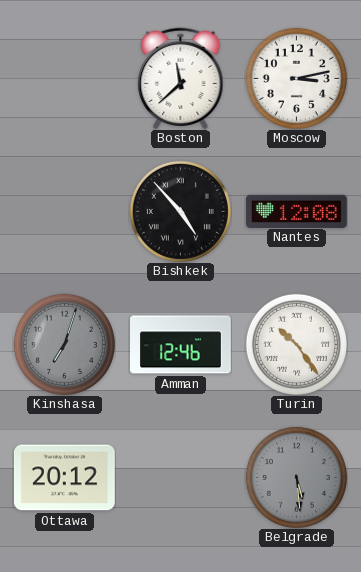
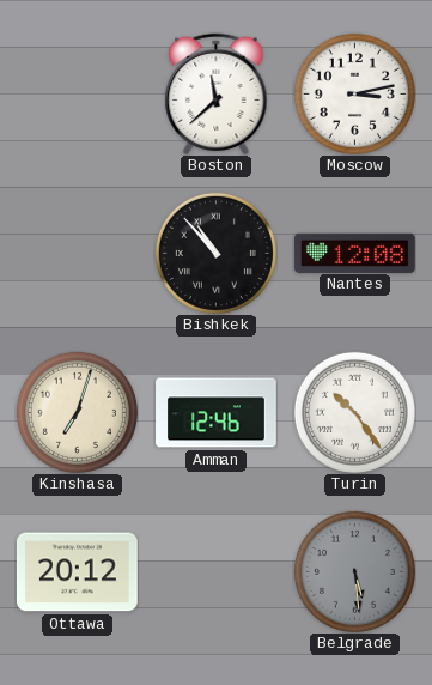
Bishkek: 4:53 -> 10:53 (215, 253)
Kinshasa dial: grey -> cream (77, 412)
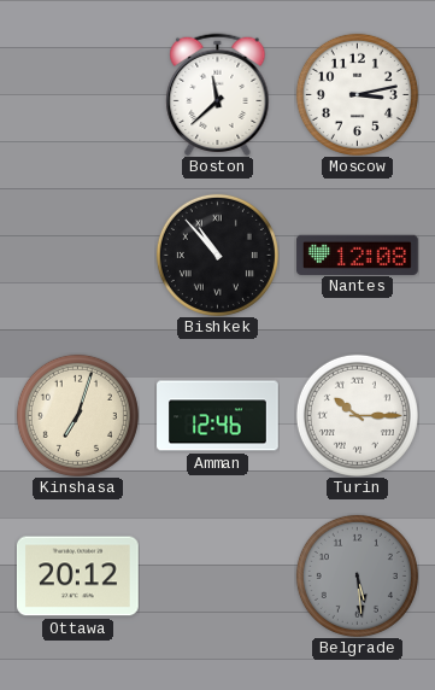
Turin: 10:24 -> 10:15 (357, 415)
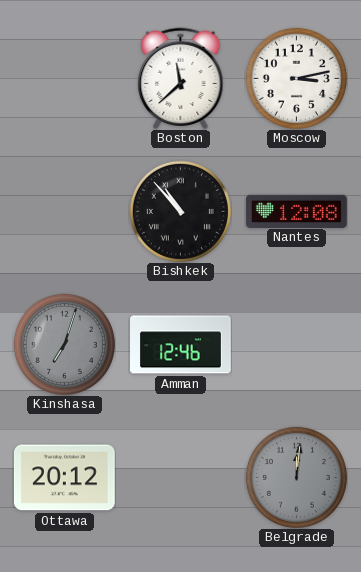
Kinshasa dial: cream -> grey (64, 344)
Turin: 10:15 -> none (357, 415)
Belgrade: 5:29 -> 12:01 (296, 477)
